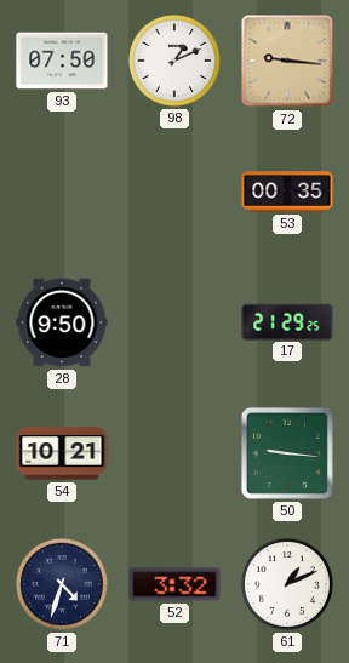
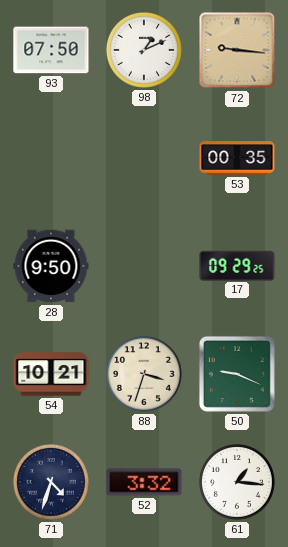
17: 21:29 -> 09:29 (237, 265)
88: none -> 3:33 (144, 374)
50: 9:16 -> 9:19 (237, 374)
61: 1:11 -> 1:16 (237, 482)
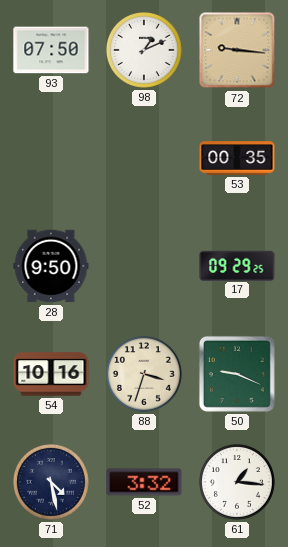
54: 10:21 -> 10:16 (51, 374)
71: 4:33 -> 4:28 (51, 482)
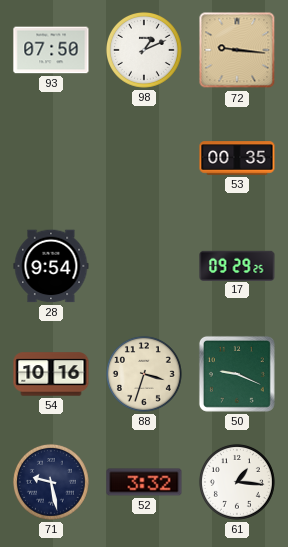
28: 9:50 -> 9:54 (51, 266)
71: 4:28 -> 9:28 (51, 482)
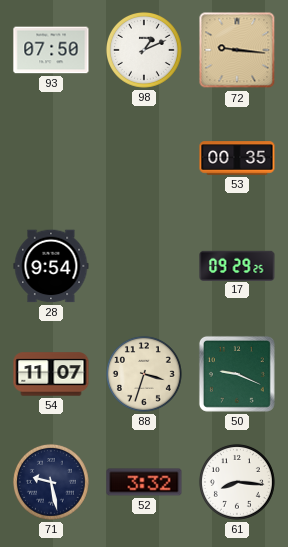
54: 10:16 -> 11:07 (51, 374)
61: 1:16 -> 8:16 (237, 482)
